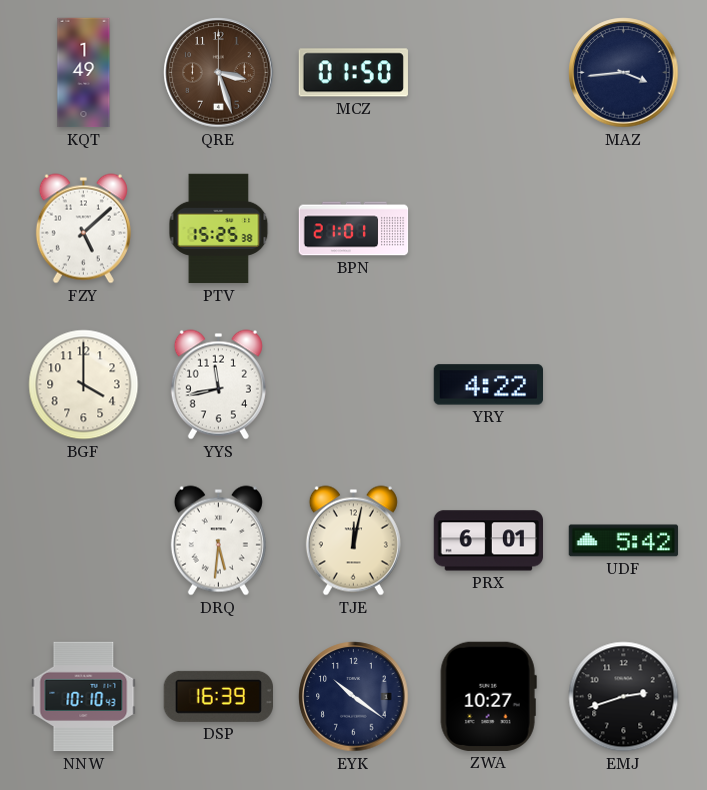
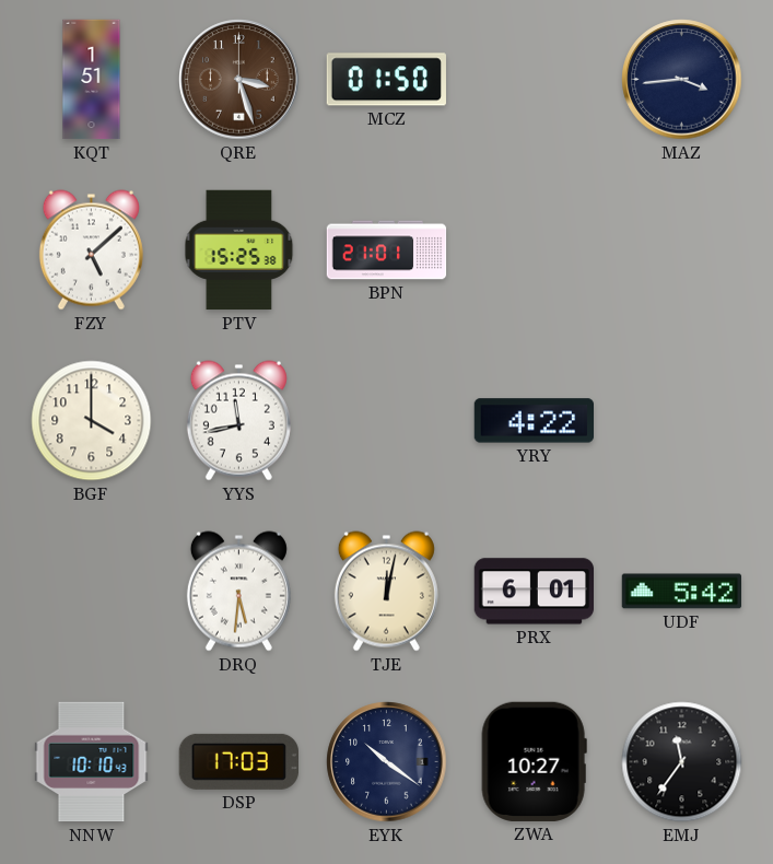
KQT: 1:49 -> 1:51 (92, 80)
DSP: 16:39 -> 17:03 (238, 761)
EMJ: 2:42 -> 11:36 (682, 762)
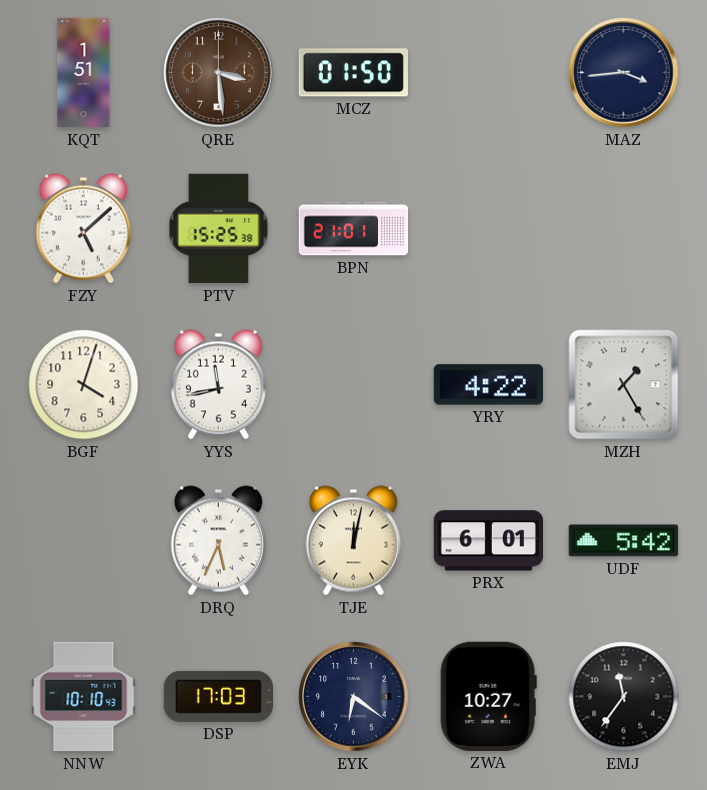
QRE: 3:27 -> 3:29 (219, 73)
BGF: 4:00 -> 4:03 (84, 385)
MZH: none -> 1:25 (624, 385)
DRQ: 5:31 -> 5:34 (218, 541)
EYK: 10:21 -> 6:21 (354, 697)
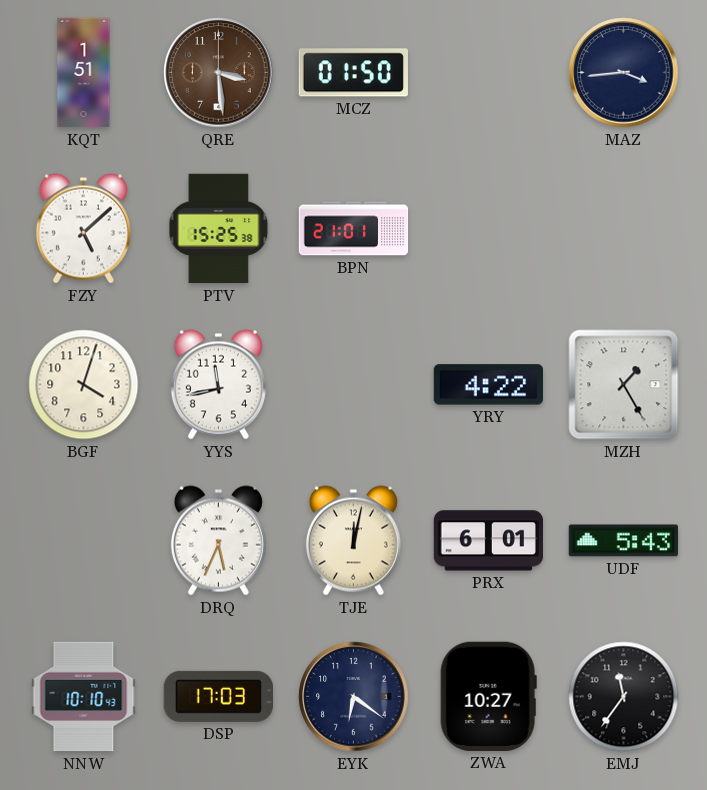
UDF: 5:42 -> 5:43 (624, 541)
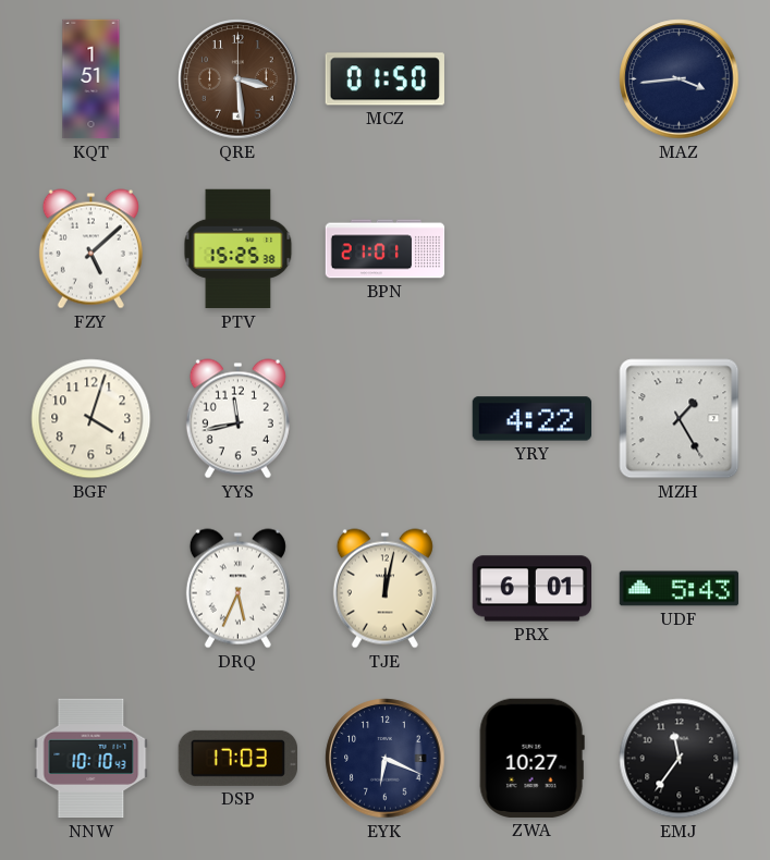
EYK: 6:21 -> 6:19 (386, 759)
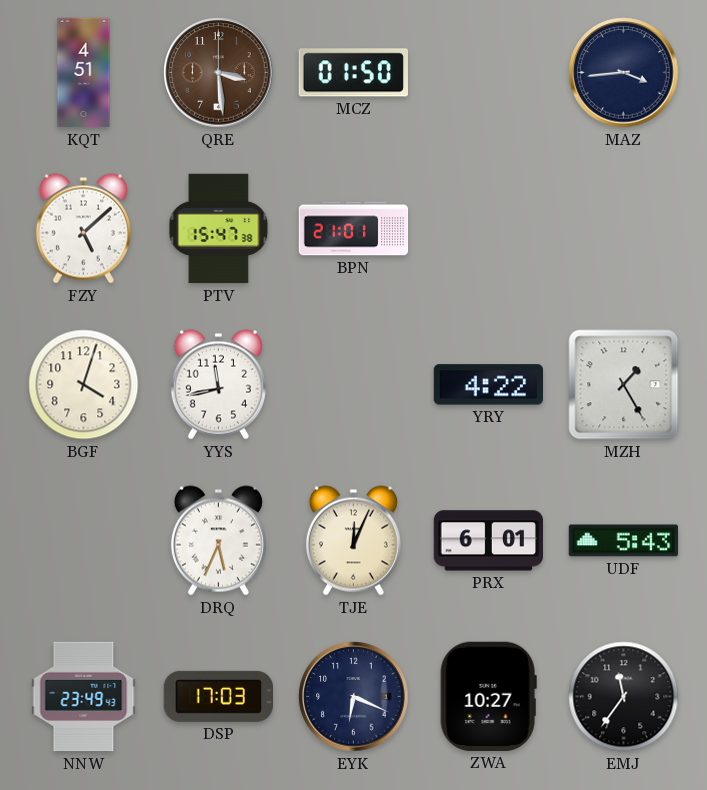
KQT: 1:51 -> 4:51 (84, 73)
PTV: 15:25 -> 15:47 (219, 229)
TJE: 12:02 -> 12:04 (353, 541)
NNW: 10:10 -> 23:49 (84, 697)
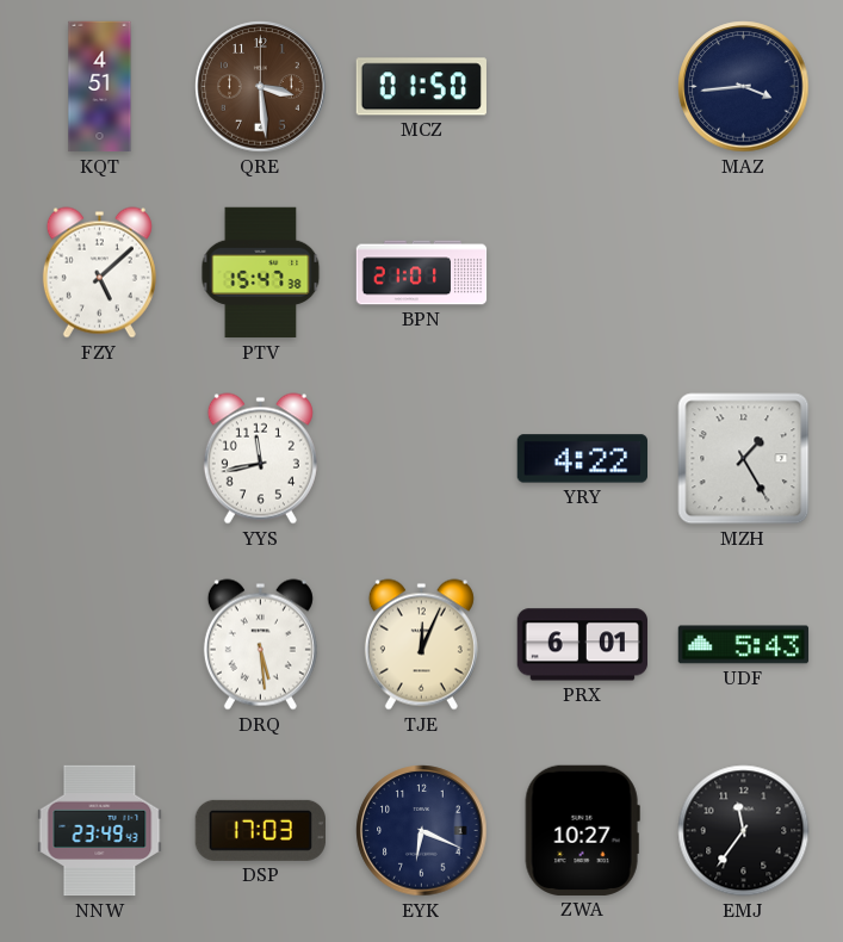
BGF: 4:03 -> none (84, 385)
DRQ: 5:34 -> 5:29 (260, 645)
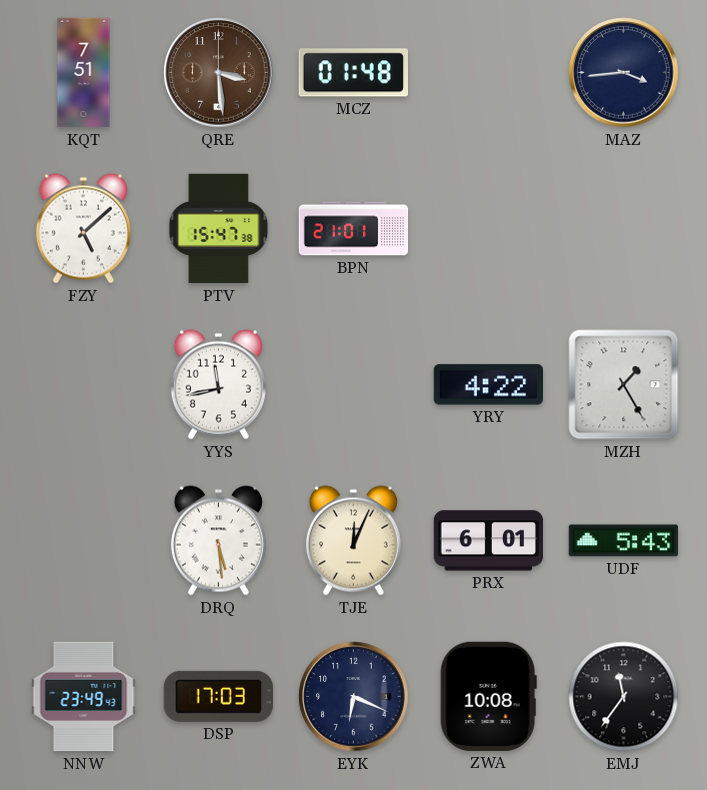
KQT: 4:51 -> 7:51 (84, 73)
MCZ: 01:50 -> 01:48 (353, 73)
ZWA: 10:27 -> 10:08 (488, 696)
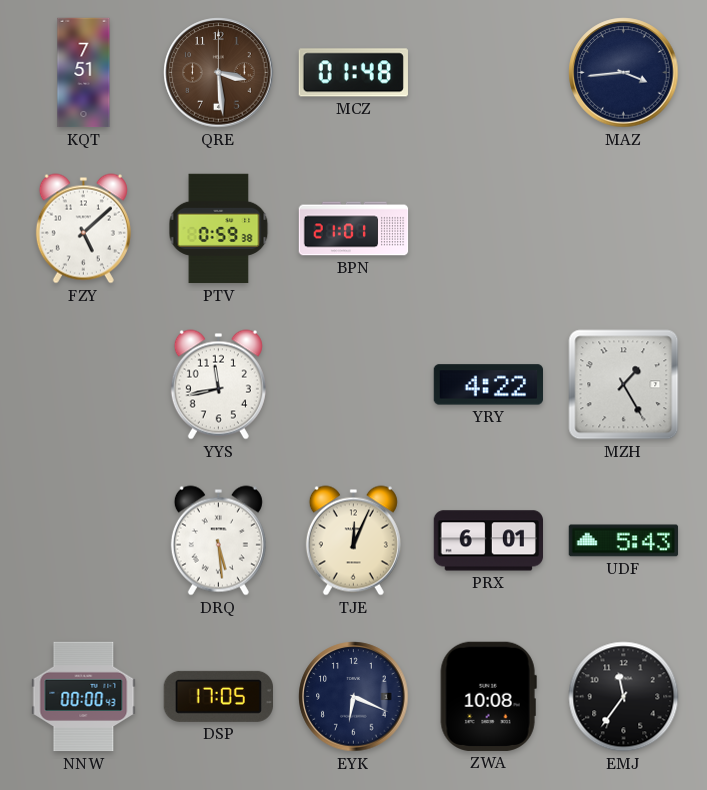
PTV: 15:47 -> 0:59 (219, 229)
NNW: 23:49 -> 00:00 (84, 697)
DSP: 17:03 -> 17:05 (218, 696)
